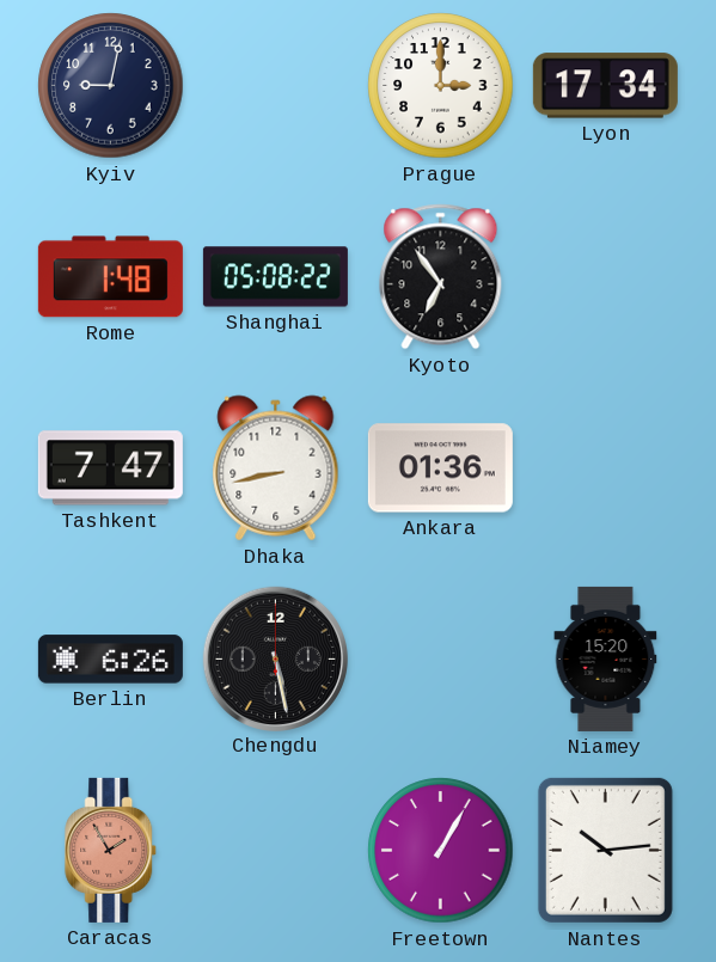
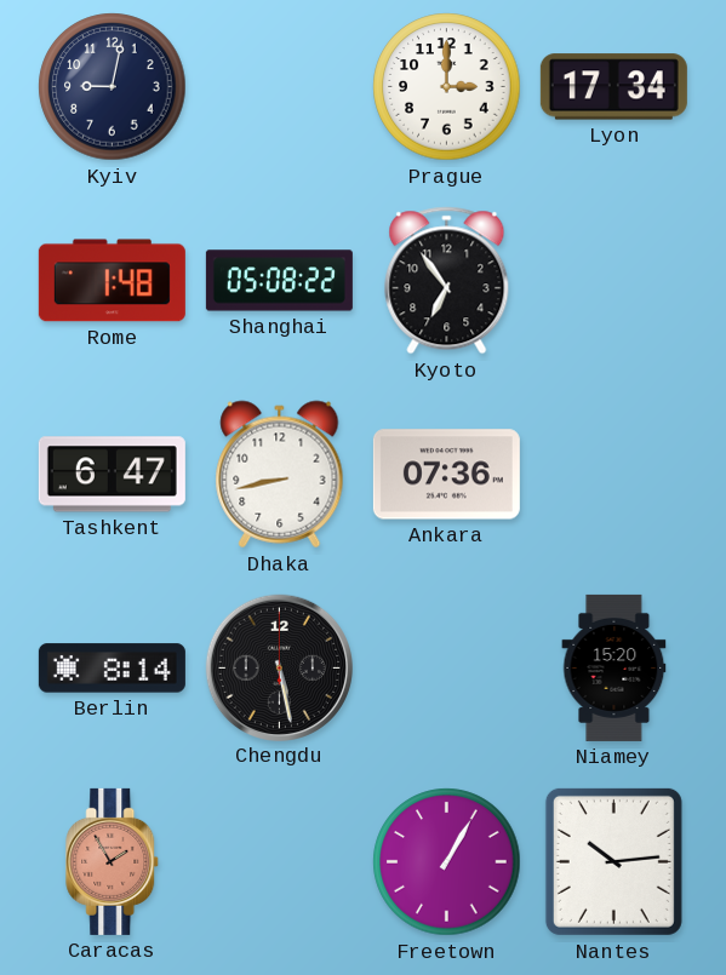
Tashkent: 7:47 -> 6:47 (112, 475)
Ankara: 01:36 -> 07:36 (446, 475)
Berlin: 6:26 -> 8:14 (112, 669)
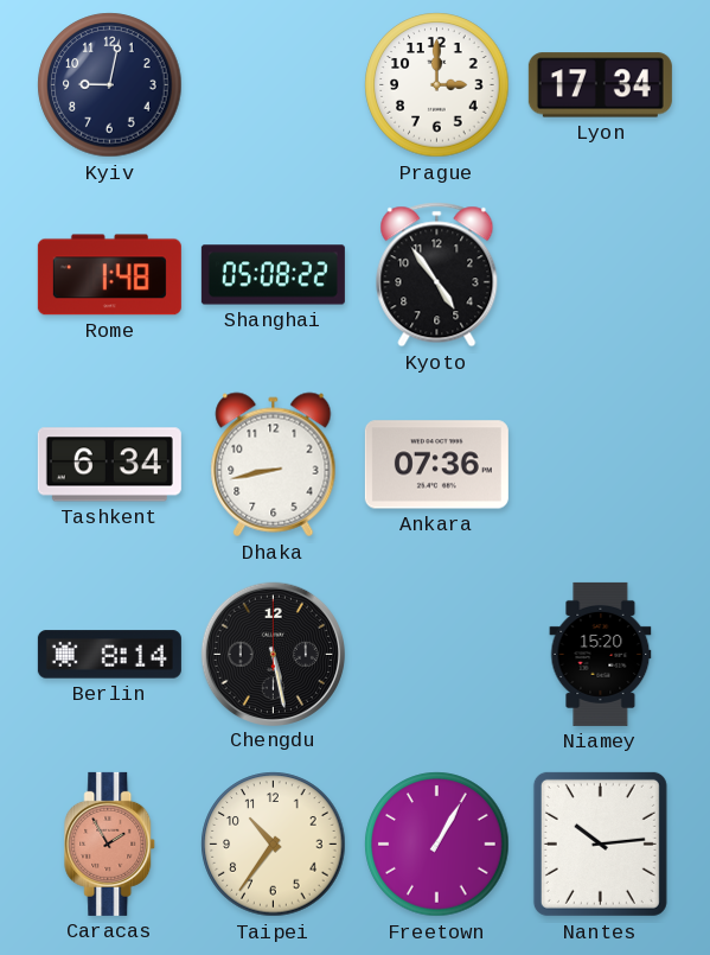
Kyoto: 6:54 -> 4:54 (437, 275)
Tashkent: 6:47 -> 6:34 (109, 465)
Taipei: none -> 10:36 (274, 845)
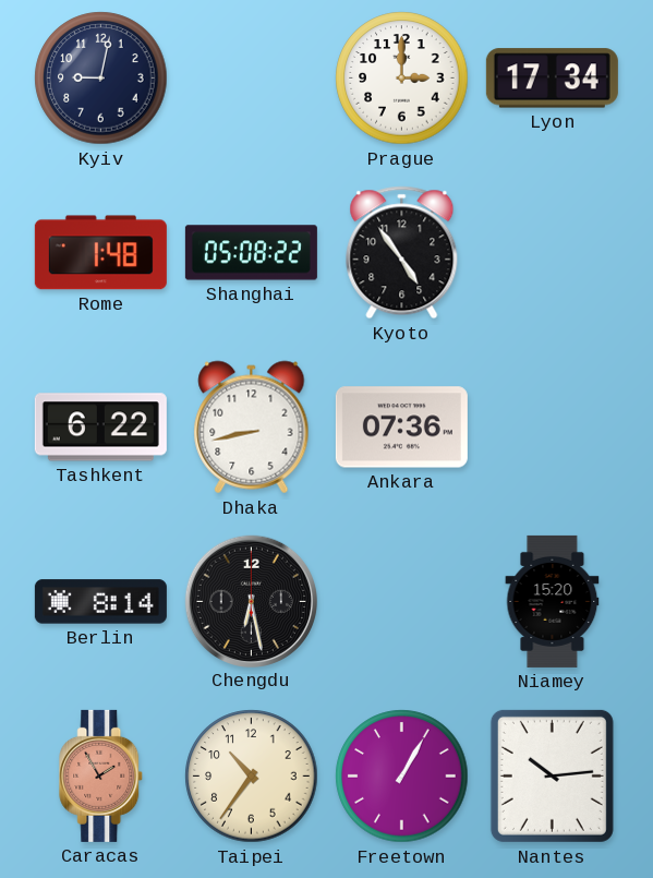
Tashkent: 6:34 -> 6:22 (100, 428)
Chengdu: 5:28 -> 6:28 (251, 601)
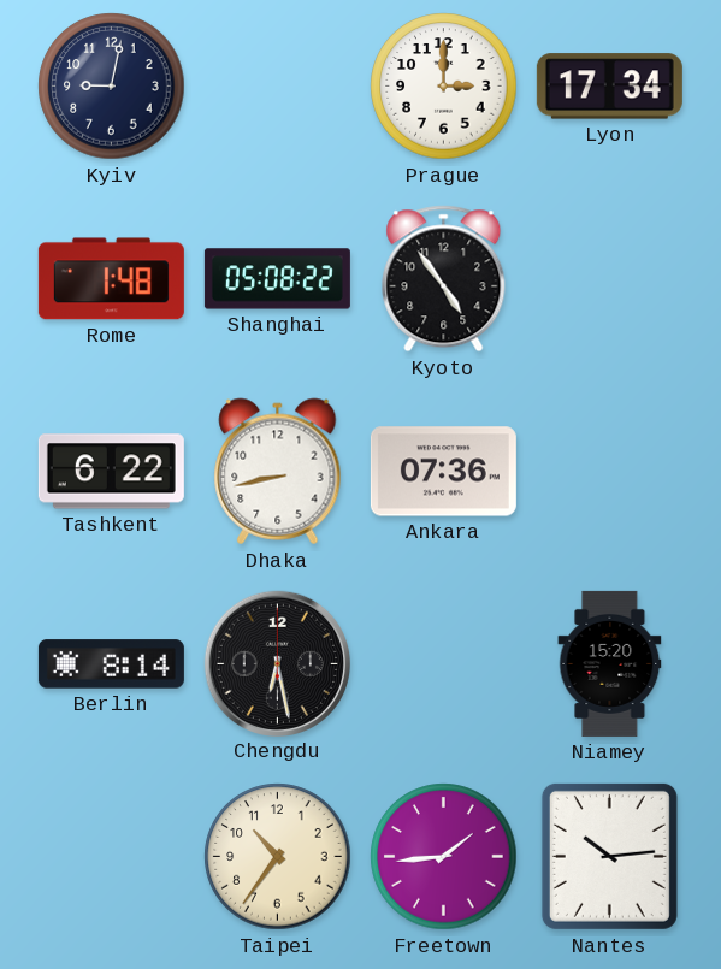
Caracas: 1:55 -> none (101, 775)
Freetown: 1:05 -> 1:44 (444, 857)
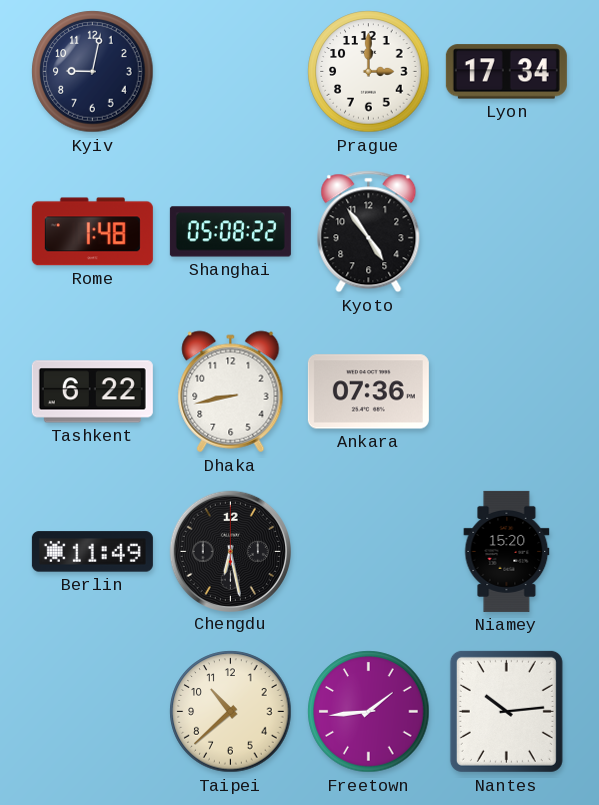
Berlin: 8:14 -> 11:49 (92, 552)
Taipei: 10:36 -> 10:38 (231, 712)
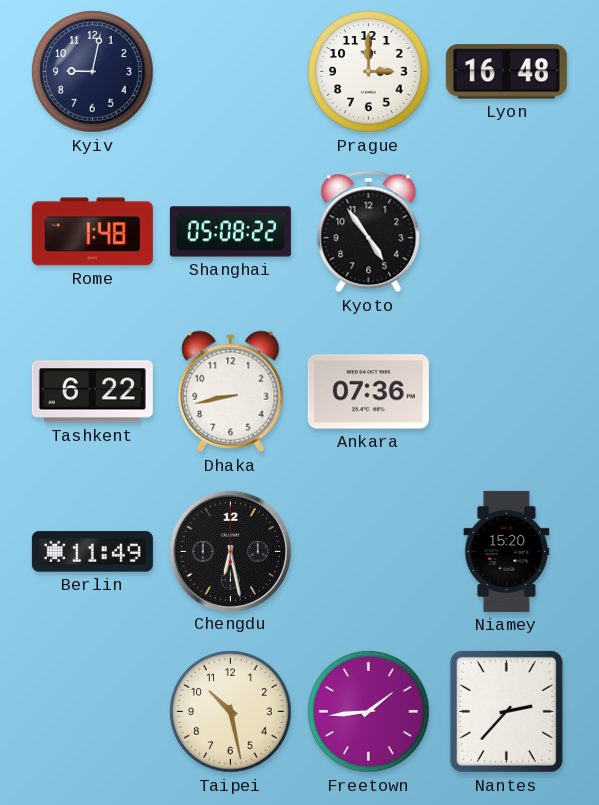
Lyon: 17:34 -> 16:48 (506, 72)
Taipei: 10:38 -> 10:28 (231, 712)
Nantes: 10:14 -> 2:37 (506, 711)
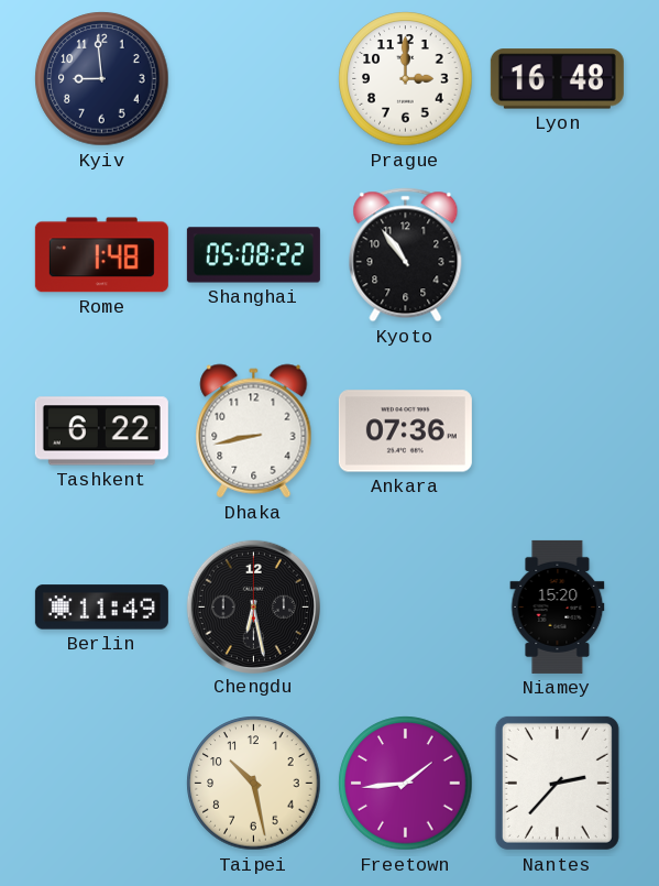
Kyiv: 9:02 -> 8:59 (102, 79)
Kyoto: 4:54 -> 10:54 (406, 255)
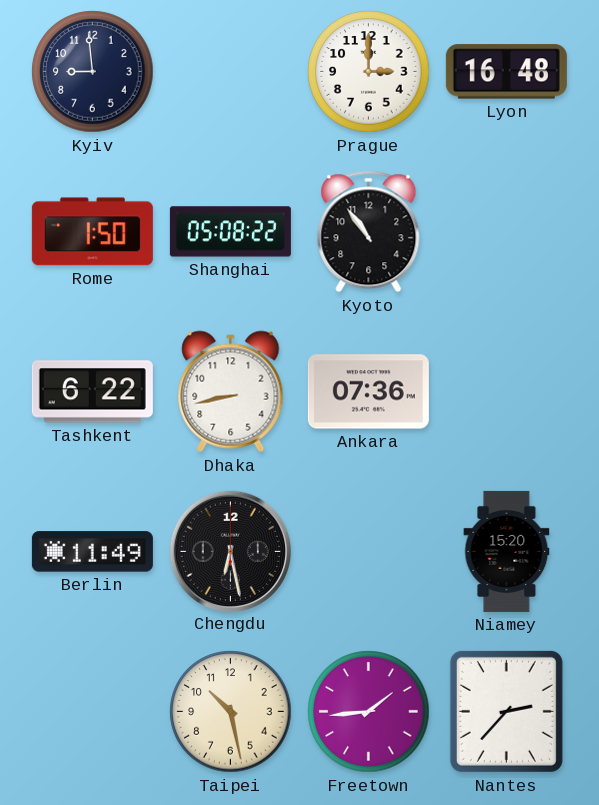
Rome: 1:48 -> 1:50 (92, 232)
